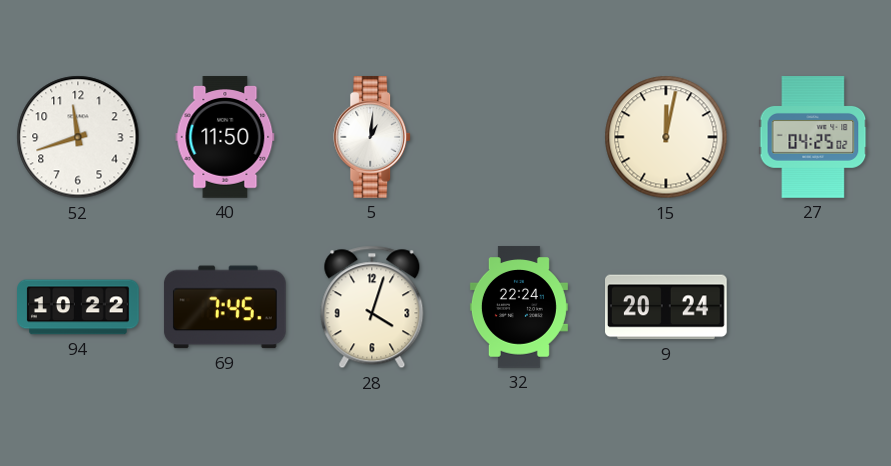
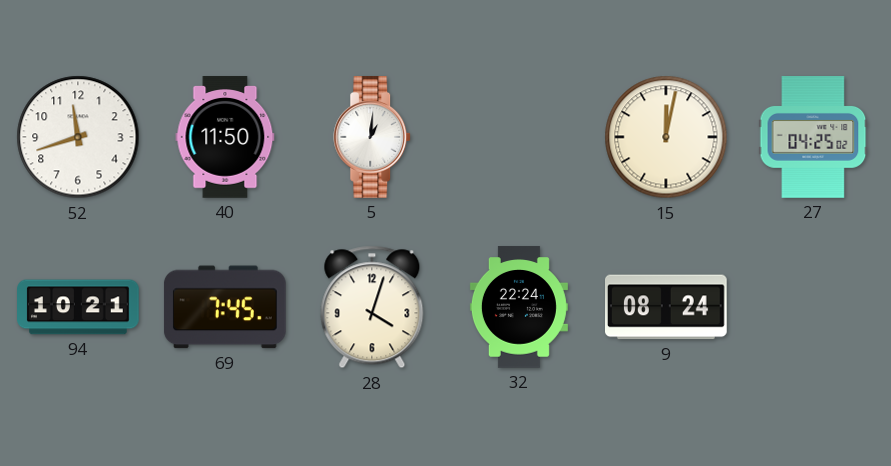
94: 10:22 -> 10:21 (78, 307)
9: 20:24 -> 08:24 (667, 307)
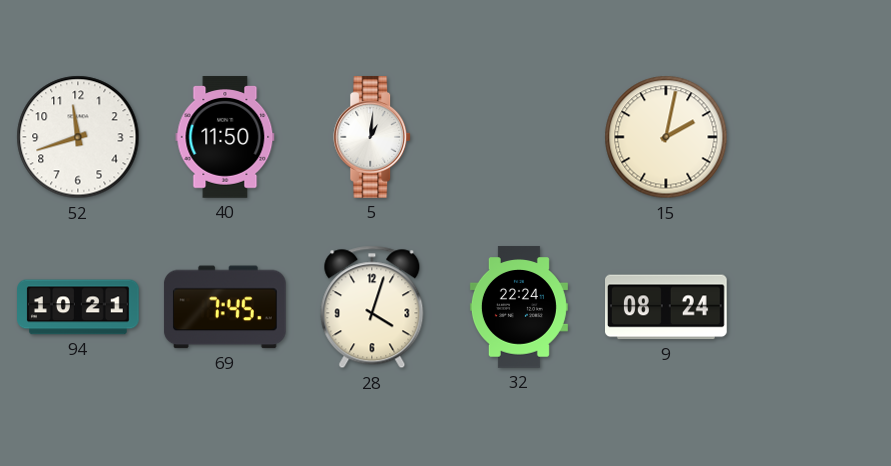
15: 12:02 -> 2:02 (666, 137)
27: 04:25 -> none (813, 137)
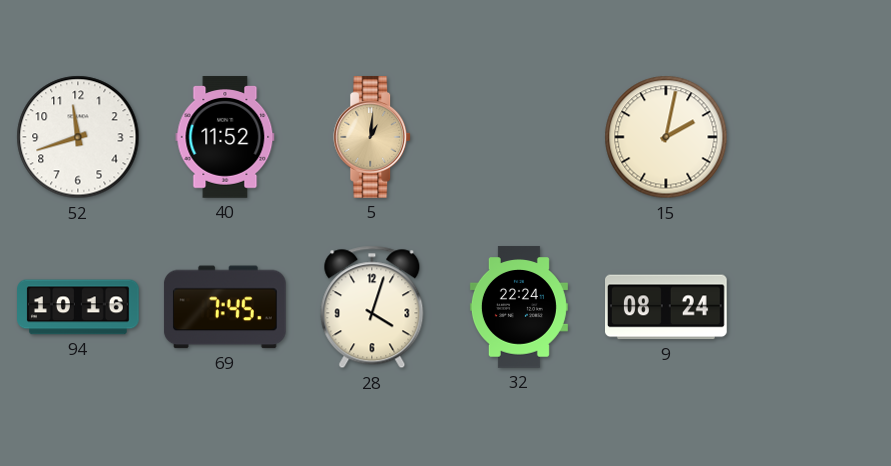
40: 11:50 -> 11:52 (225, 137)
5 dial: white -> champagne (373, 137)
94: 10:21 -> 10:16 (78, 307)
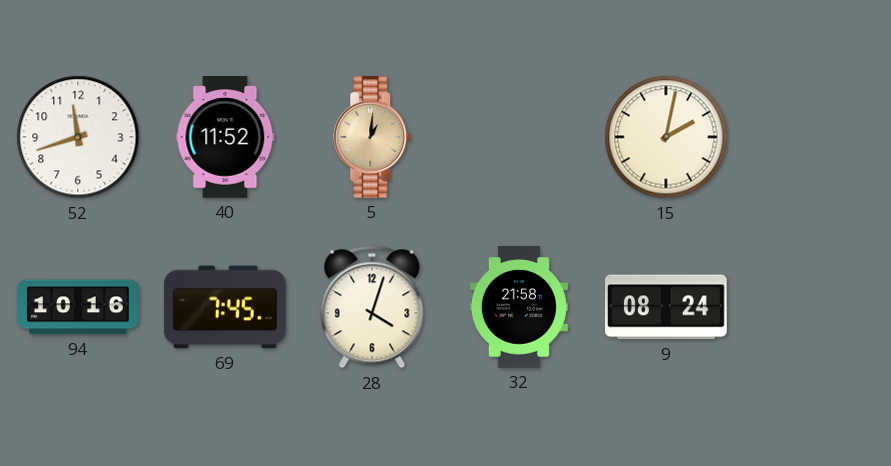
32: 22:24 -> 21:58 (519, 307)
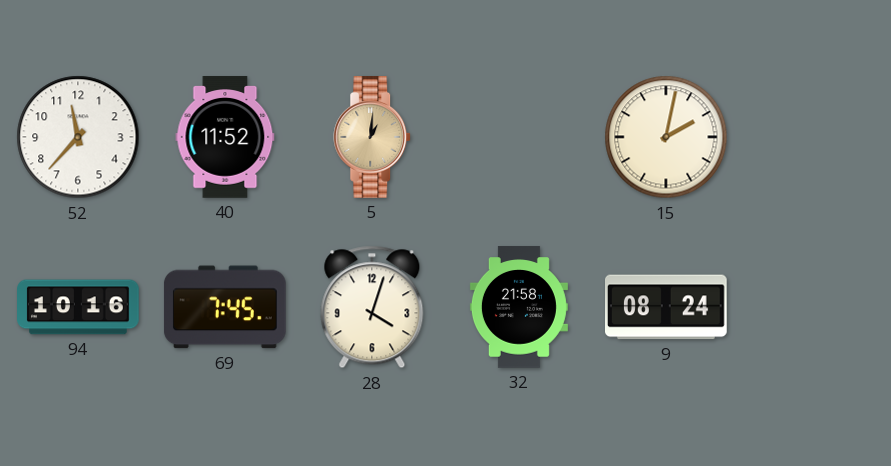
52: 11:42 -> 11:37 (78, 137)
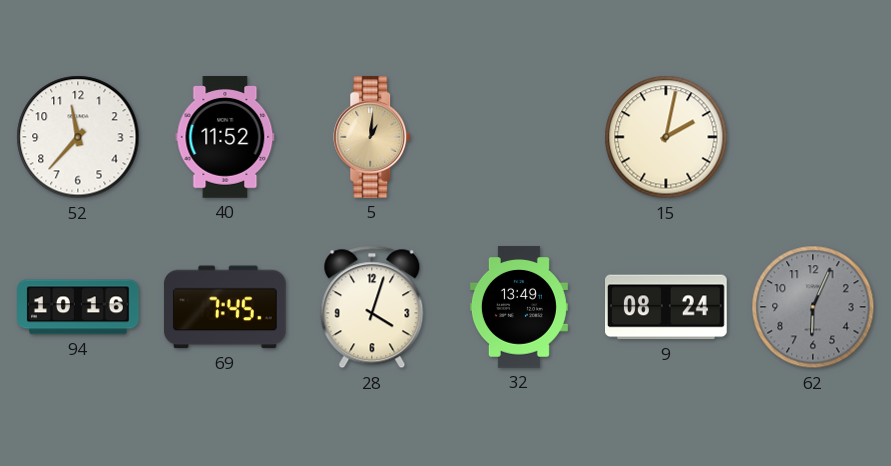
32: 21:58 -> 13:49 (519, 307)
62: none -> 6:04 (813, 307)
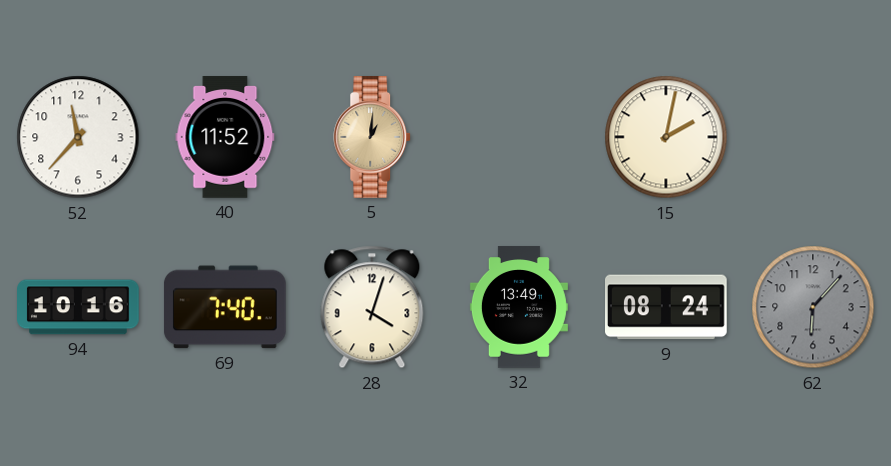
69: 7:45 -> 7:40 (225, 307)
62: 6:04 -> 6:07 (813, 307)
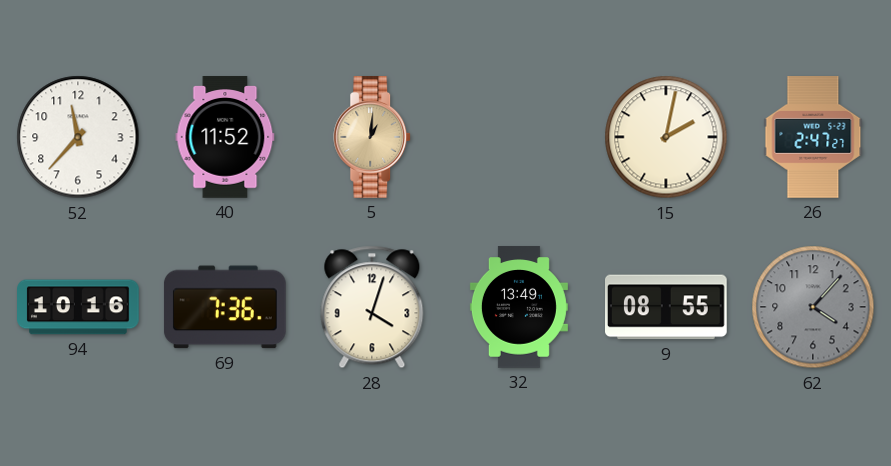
26: none -> 2:47 (813, 137)
69: 7:40 -> 7:36 (225, 307)
9: 08:24 -> 08:55 (667, 307)
62: 6:07 -> 4:07 (813, 307)
